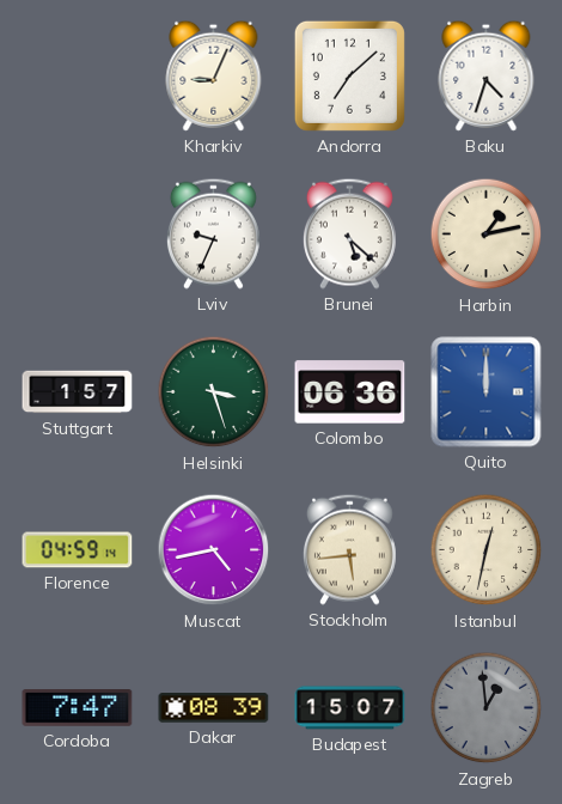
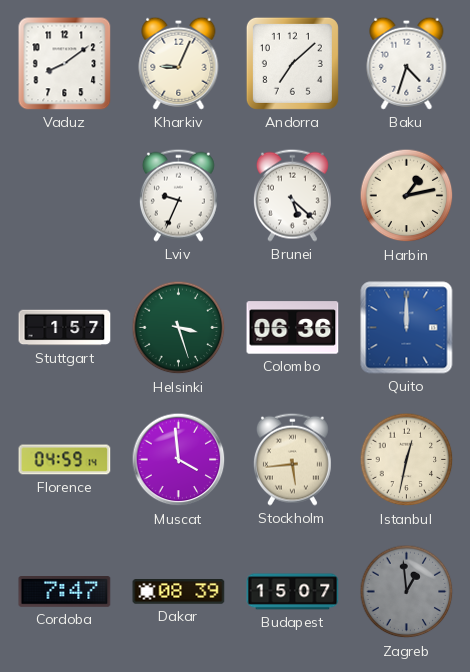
Vaduz: none -> 8:09 (65, 64)
Muscat: 4:43 -> 3:59 (179, 460)
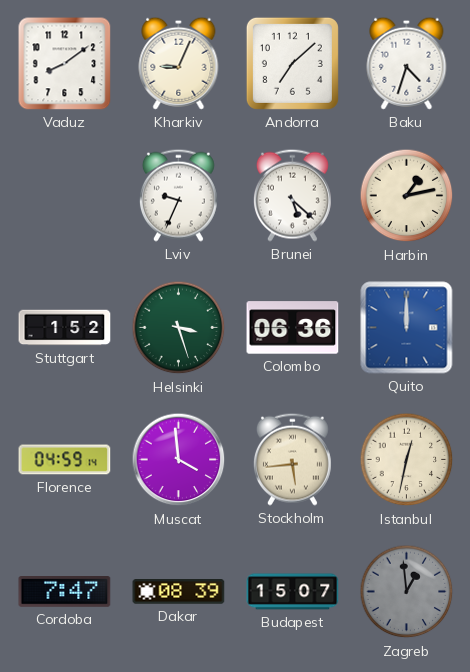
Stuttgart: 1:57 -> 1:52 (65, 328)
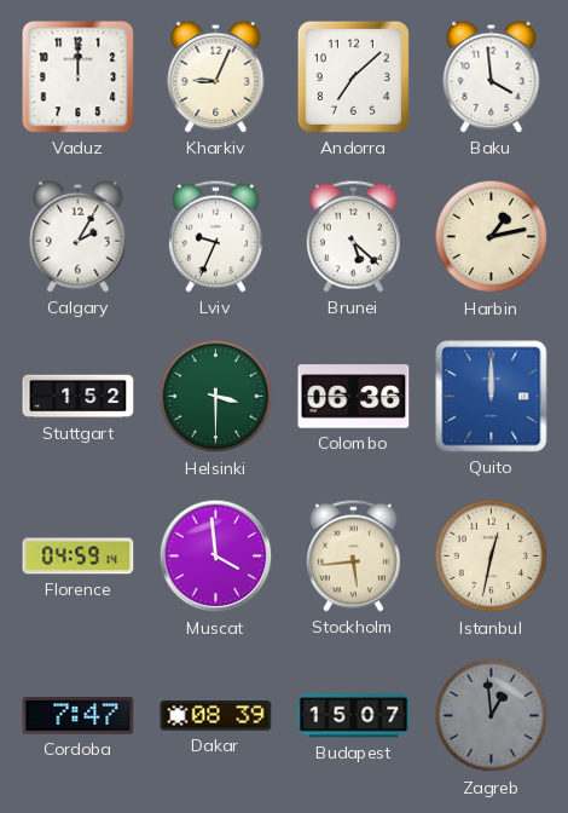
Vaduz: 8:09 -> 12:00 (79, 77)
Baku: 4:33 -> 3:59 (492, 76)
Calgary: none -> 2:05 (79, 236)
Helsinki: 3:27 -> 3:30 (216, 397)
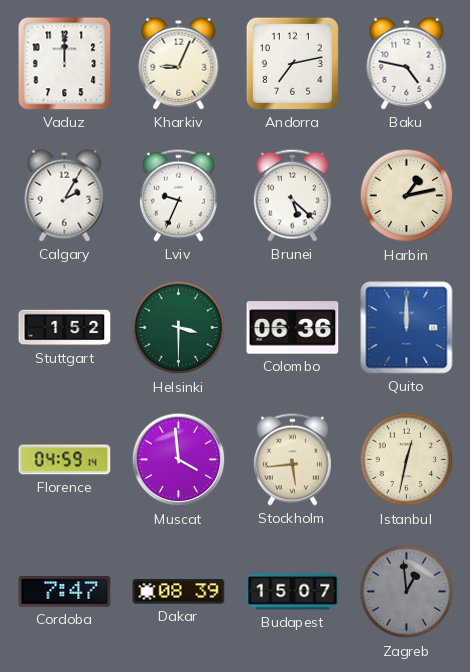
Andorra: 7:08 -> 7:13 (292, 63)
Baku: 3:59 -> 4:47 (407, 63)
